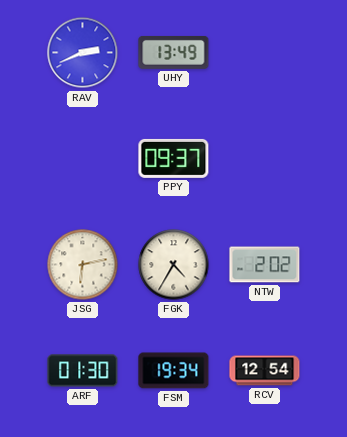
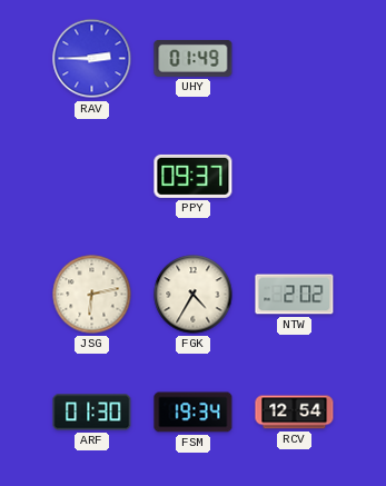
RAV: 2:41 -> 2:45 (92, 59)
UHY: 13:49 -> 01:49 (194, 58)
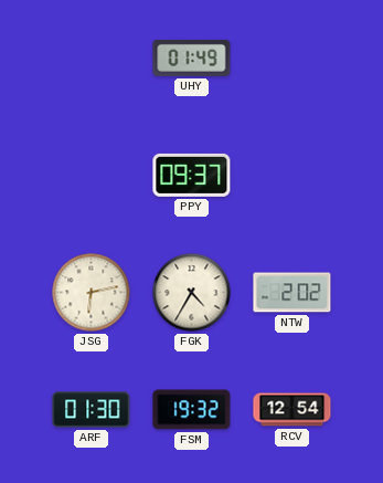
RAV: 2:45 -> none (92, 59)
FSM: 19:34 -> 19:32 (192, 410)
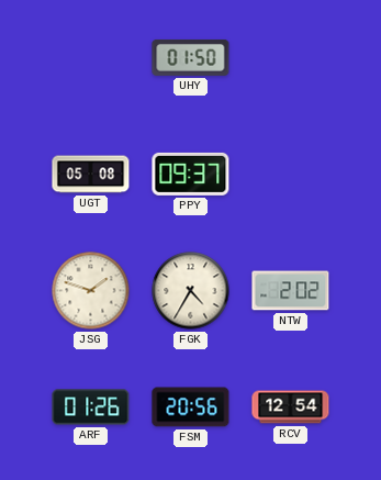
UHY: 01:49 -> 01:50 (191, 57)
UGT: none -> 05:08 (91, 175)
JSG: 6:13 -> 1:48 (91, 291)
ARF: 01:30 -> 01:26 (91, 408)
FSM: 19:32 -> 20:56 (191, 408)
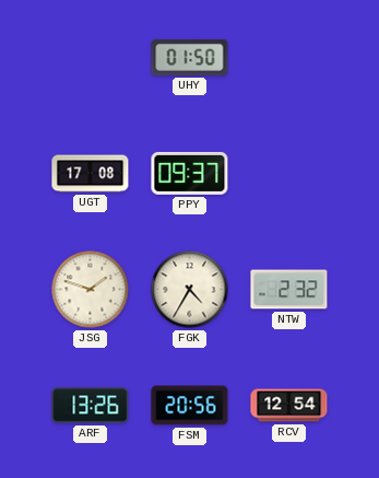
UGT: 05:08 -> 17:08 (91, 174)
NTW: 2:02 -> 2:32 (289, 290)
ARF: 01:26 -> 13:26 (91, 406)
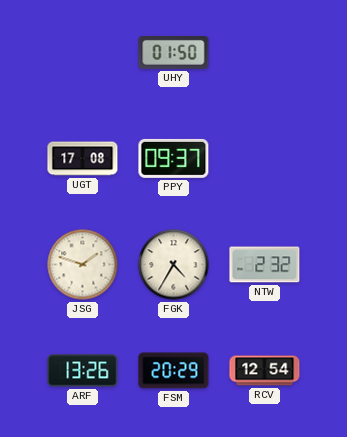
FSM: 20:56 -> 20:29 (174, 371)
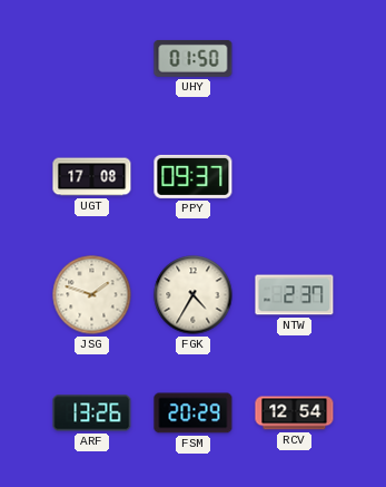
NTW: 2:32 -> 2:37 (295, 295)
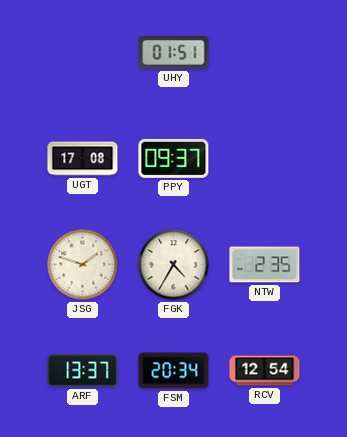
UHY: 01:50 -> 01:51 (174, 52)
NTW: 2:37 -> 2:35 (265, 265)
ARF: 13:26 -> 13:37 (83, 371)
FSM: 20:29 -> 20:34 (174, 371)
